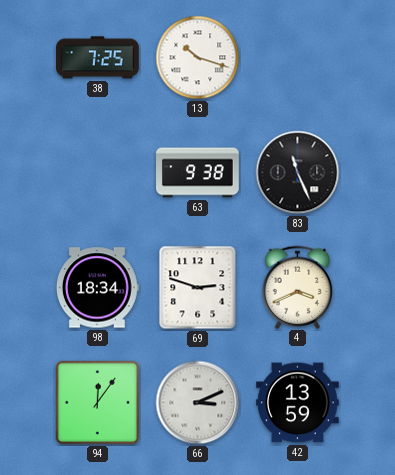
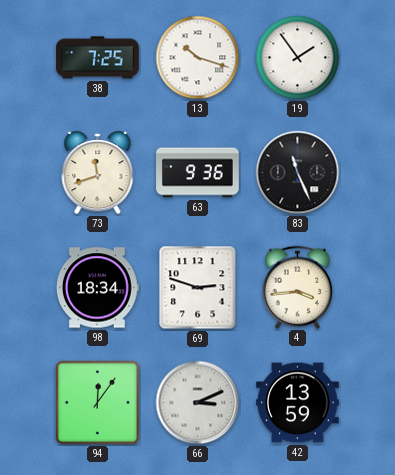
19: none -> 1:54 (298, 58)
73: none -> 11:42 (98, 173)
63: 9:38 -> 9:36 (198, 173)
4: 3:41 -> 3:44 (298, 287)
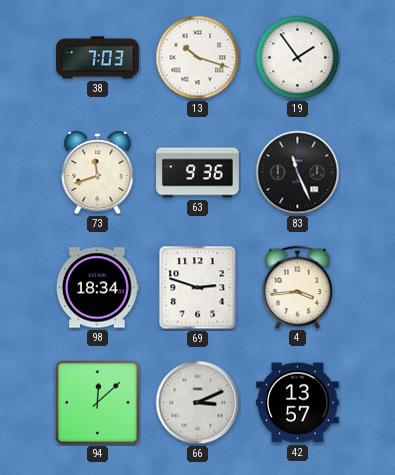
38: 7:25 -> 7:03 (98, 58)
94: 12:06 -> 12:08 (98, 403)
42: 13:59 -> 13:57 (298, 403)
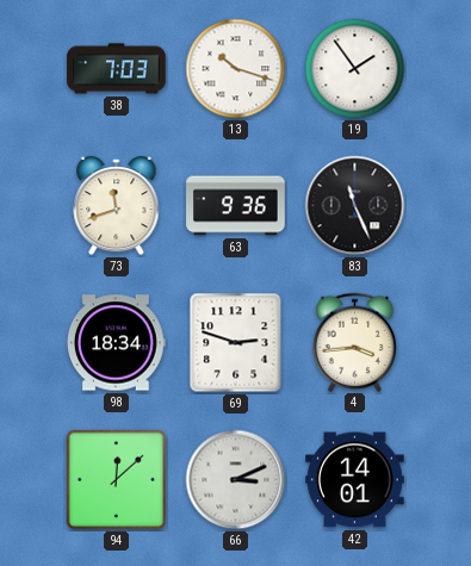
42: 13:57 -> 14:01 (355, 480)
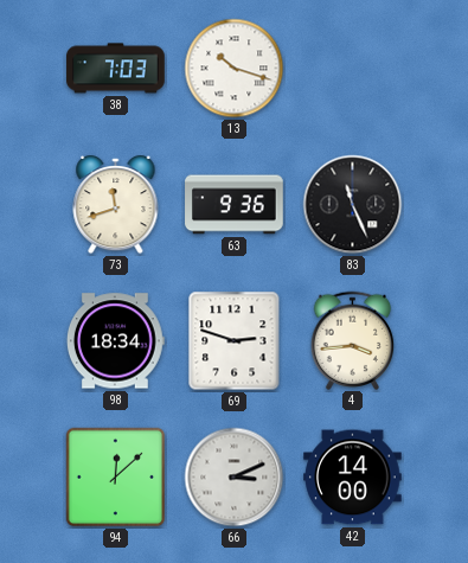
19: 1:54 -> none (355, 69)
42: 14:01 -> 14:00 (353, 478)
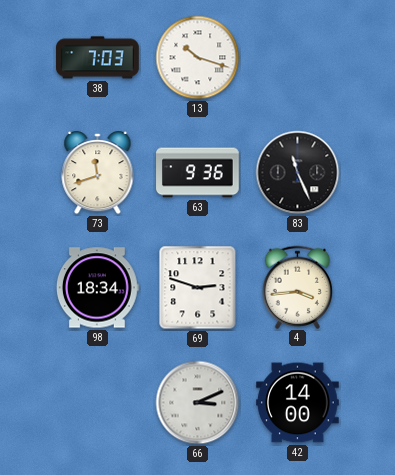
94: 12:08 -> none (116, 478)
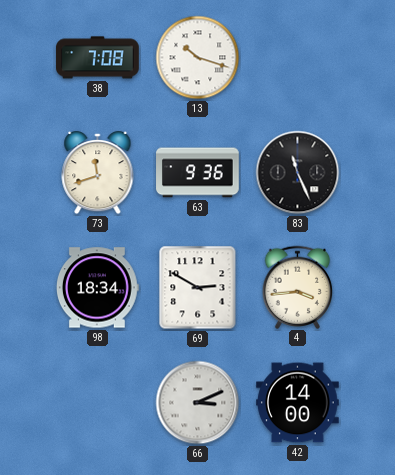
38: 7:03 -> 7:08 (98, 58)
69: 2:48 -> 2:50 (198, 288)
